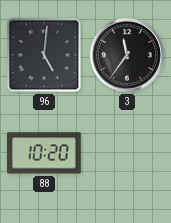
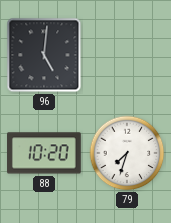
3: 11:36 -> none (127, 55)
79: none -> 7:33 (127, 153)
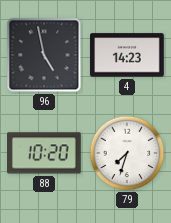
96: 5:01 -> 4:58 (44, 55)
4: none -> 14:23 (127, 55)
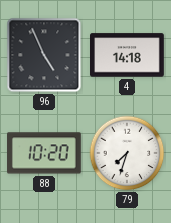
96: 4:58 -> 4:56 (44, 55)
4: 14:23 -> 14:18 (127, 55)
